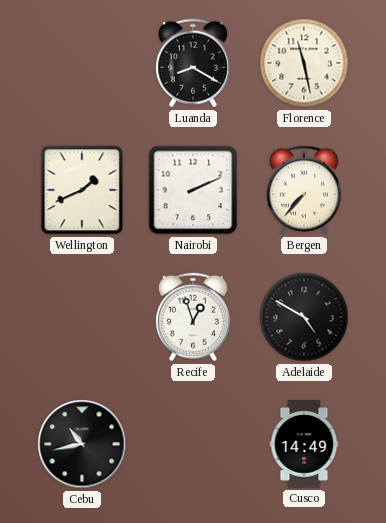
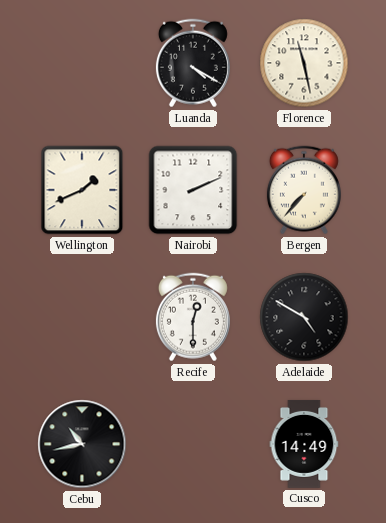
Luanda: 8:20 -> 4:20 (193, 63)
Recife: 12:57 -> 12:30 (193, 317)
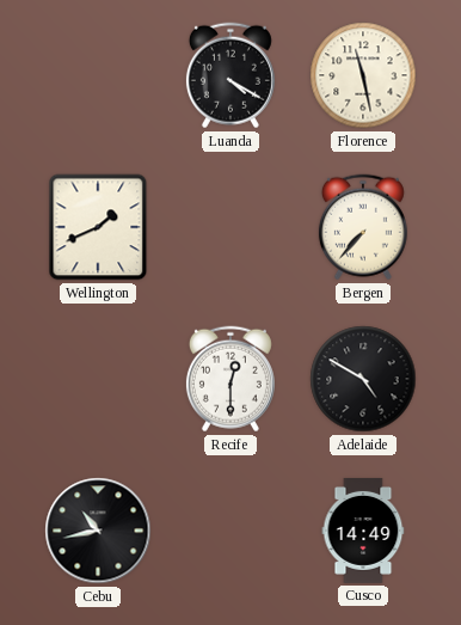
Nairobi: 2:11 -> none (193, 190)
